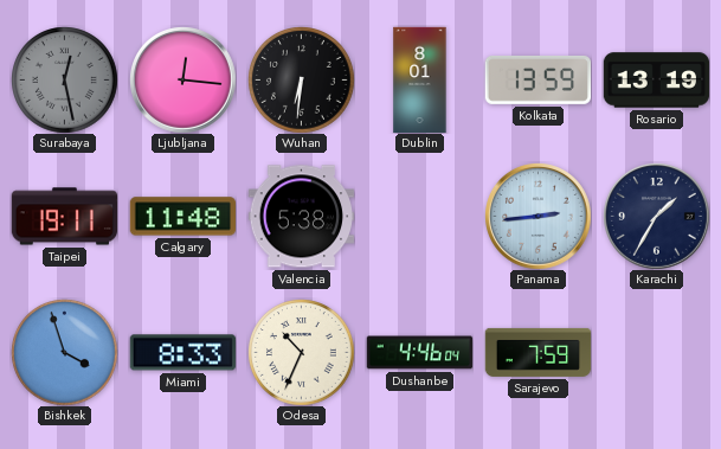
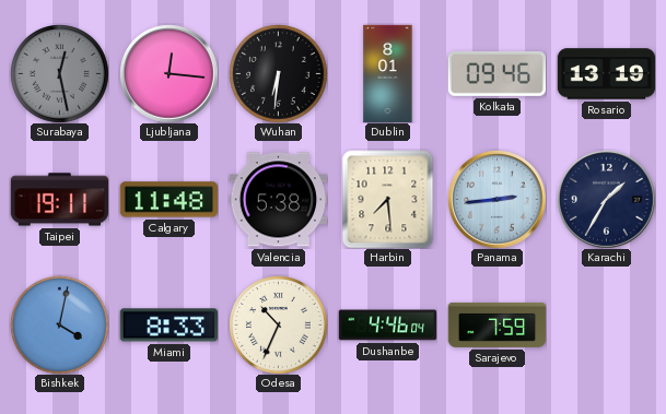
Kolkata: 13:59 -> 09:46 (496, 73)
Harbin: none -> 7:29 (388, 199)
Bishkek: 3:57 -> 4:02 (60, 326)
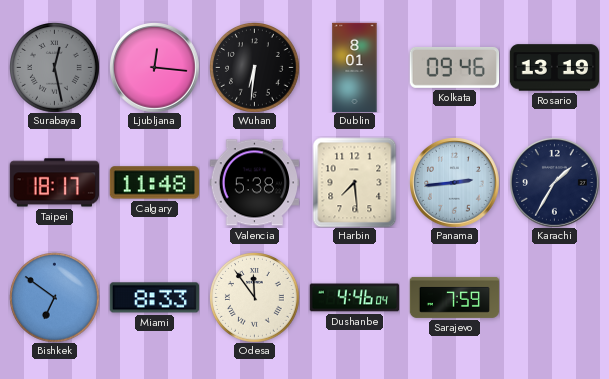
Taipei: 19:11 -> 18:17 (54, 183)
Bishkek: 4:02 -> 6:51 (55, 298)
Odesa: 10:34 -> 11:54 (255, 298)
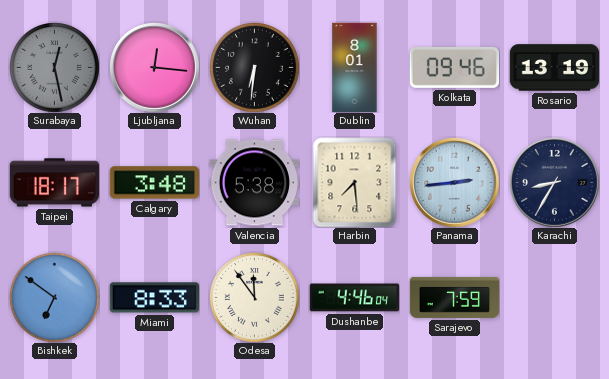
Calgary: 11:48 -> 3:48 (154, 183)
Karachi: 1:35 -> 8:35 (555, 183)
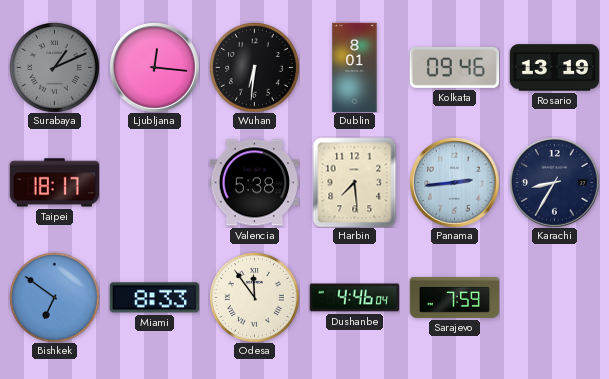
Surabaya: 12:28 -> 1:11 (55, 68)
Calgary: 3:48 -> none (154, 183)
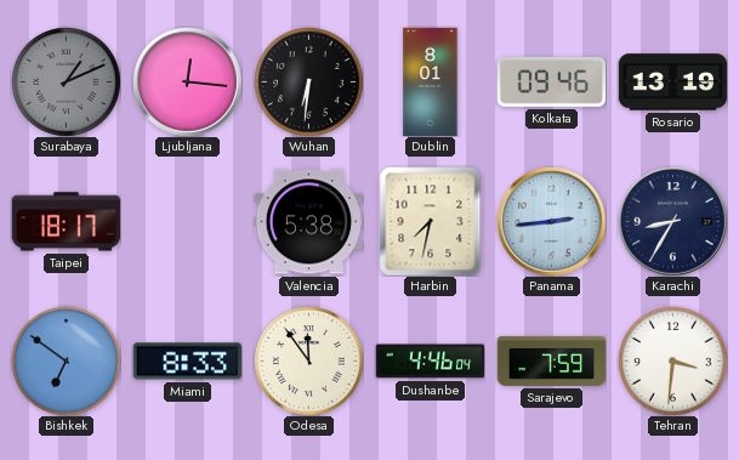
Harbin: 7:29 -> 7:32 (431, 221)
Tehran: none -> 3:31 (673, 362)
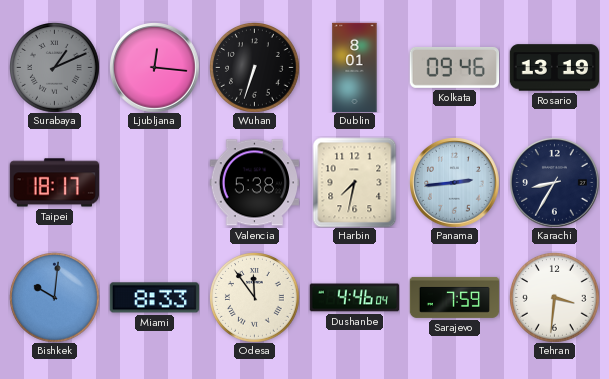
Wuhan: 6:31 -> 6:33 (255, 68)
Bishkek: 6:51 -> 10:01 (55, 298)
